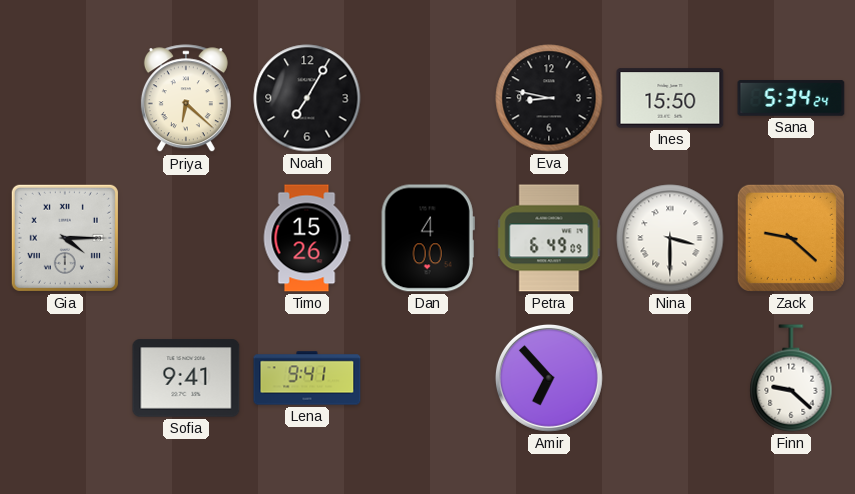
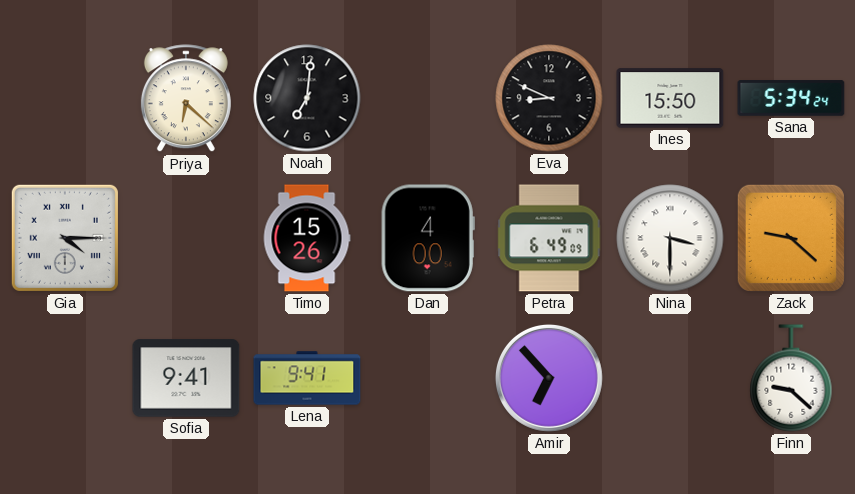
Noah: 7:05 -> 7:01 (307, 98)
Eva: 8:47 -> 8:49 (549, 98)
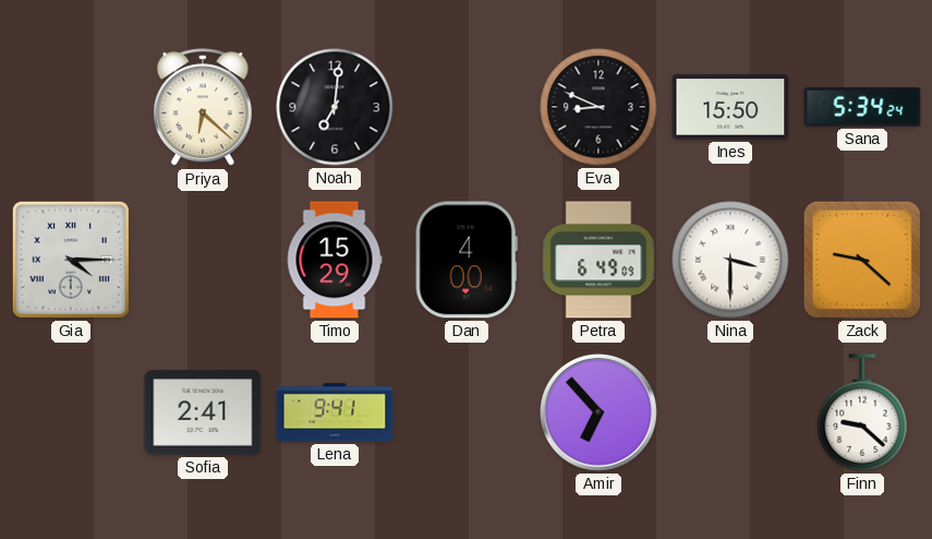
Timo: 15:26 -> 15:29 (335, 260)
Sofia: 9:41 -> 2:41 (203, 412)
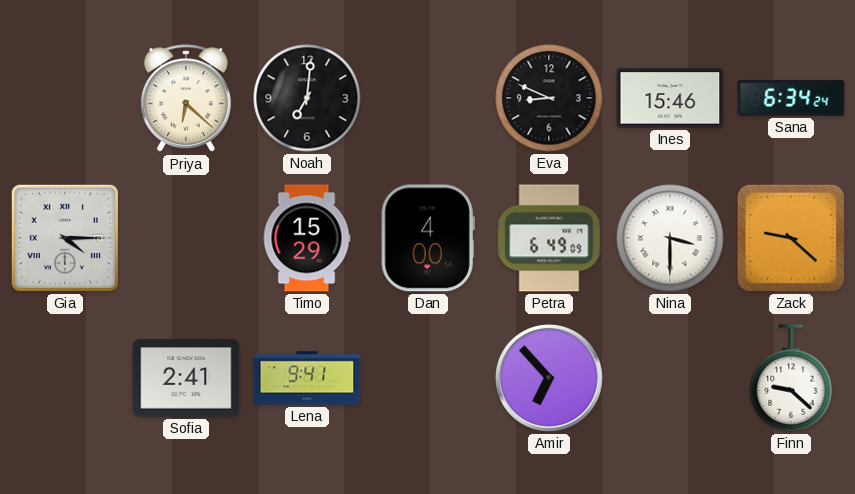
Ines: 15:50 -> 15:46 (670, 98)
Sana: 5:34 -> 6:34 (791, 98)
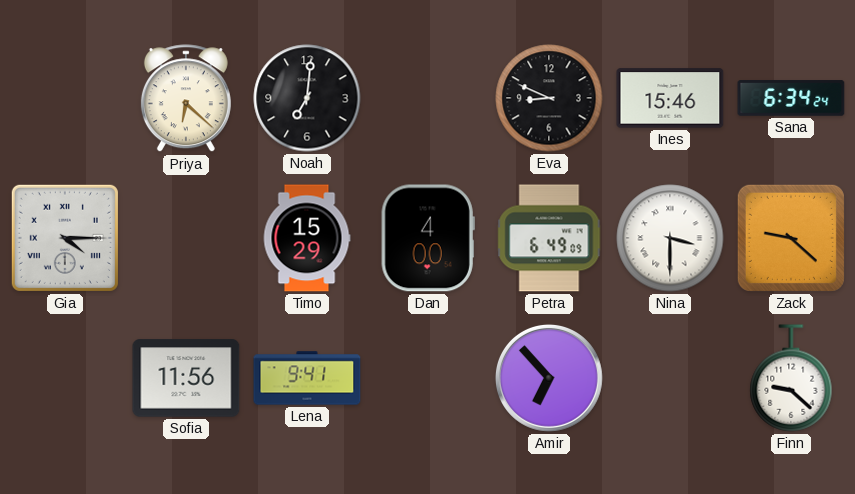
Sofia: 2:41 -> 11:56 (186, 378)
